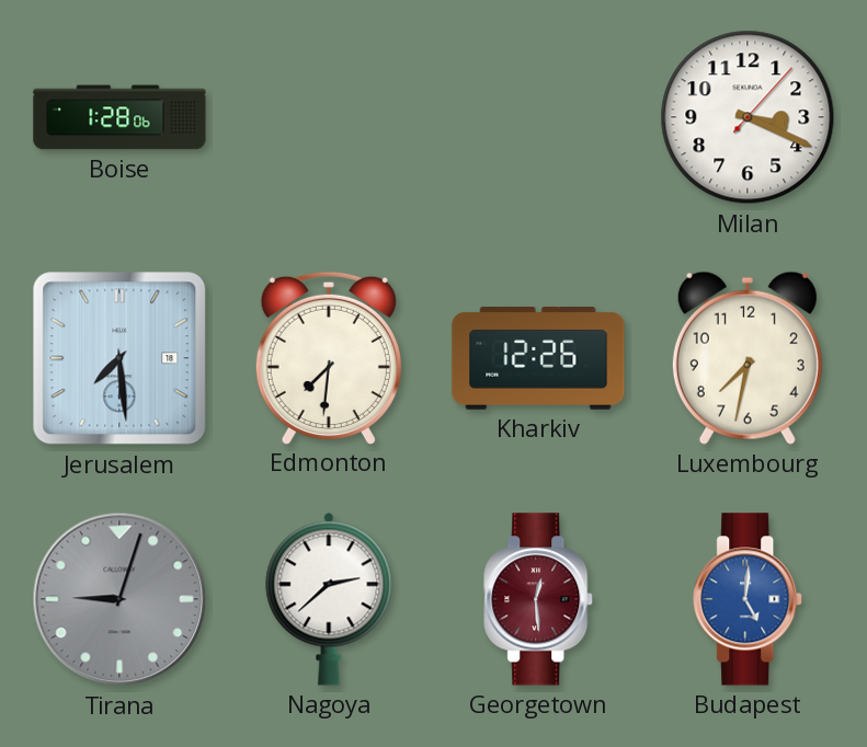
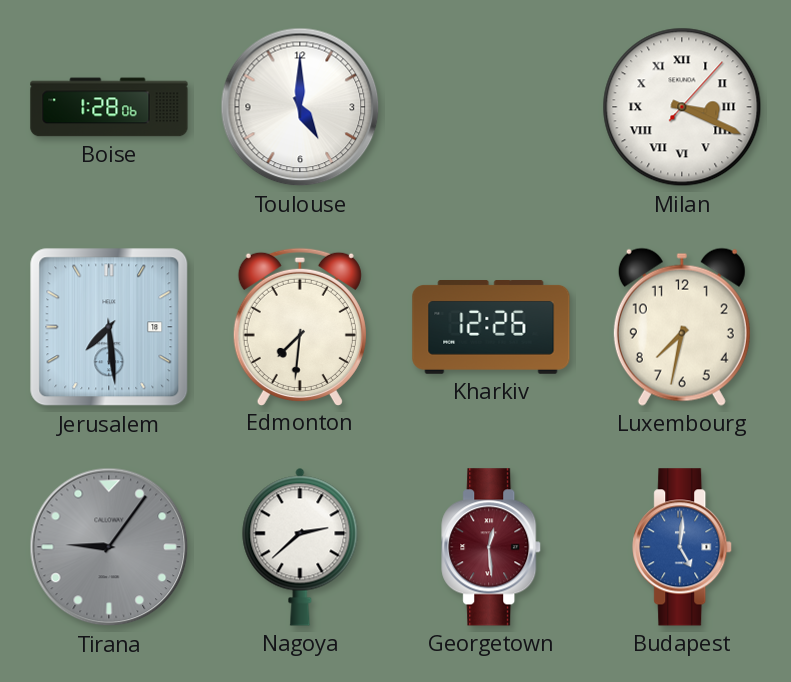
Toulouse: none -> 5:00 (300, 107)
Milan numerals: Arabic -> Roman (682, 107)
Tirana: 9:03 -> 9:06 (109, 547)
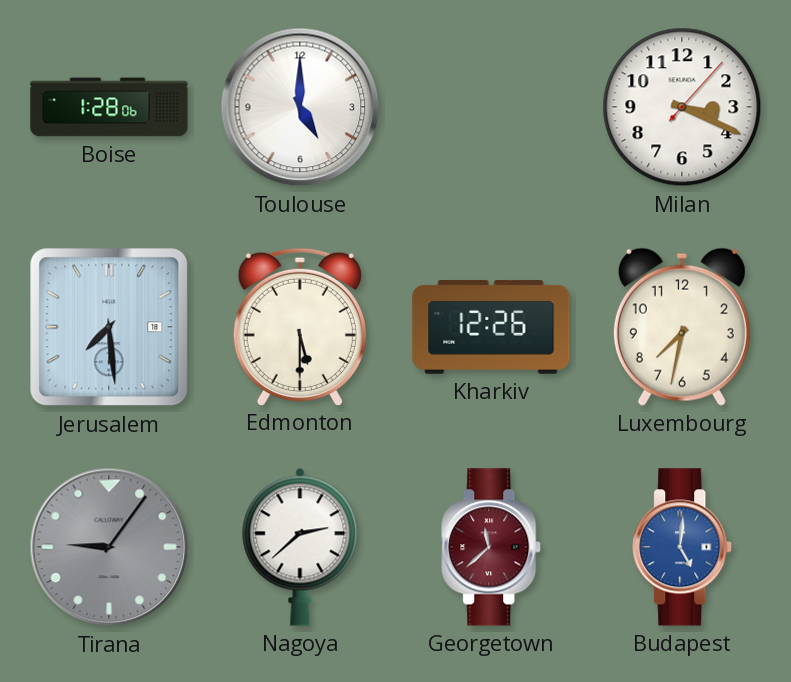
Milan numerals: Roman -> Arabic (682, 107)
Edmonton: 7:31 -> 5:30 (300, 326)
Georgetown: 12:29 -> 11:38 (492, 547)
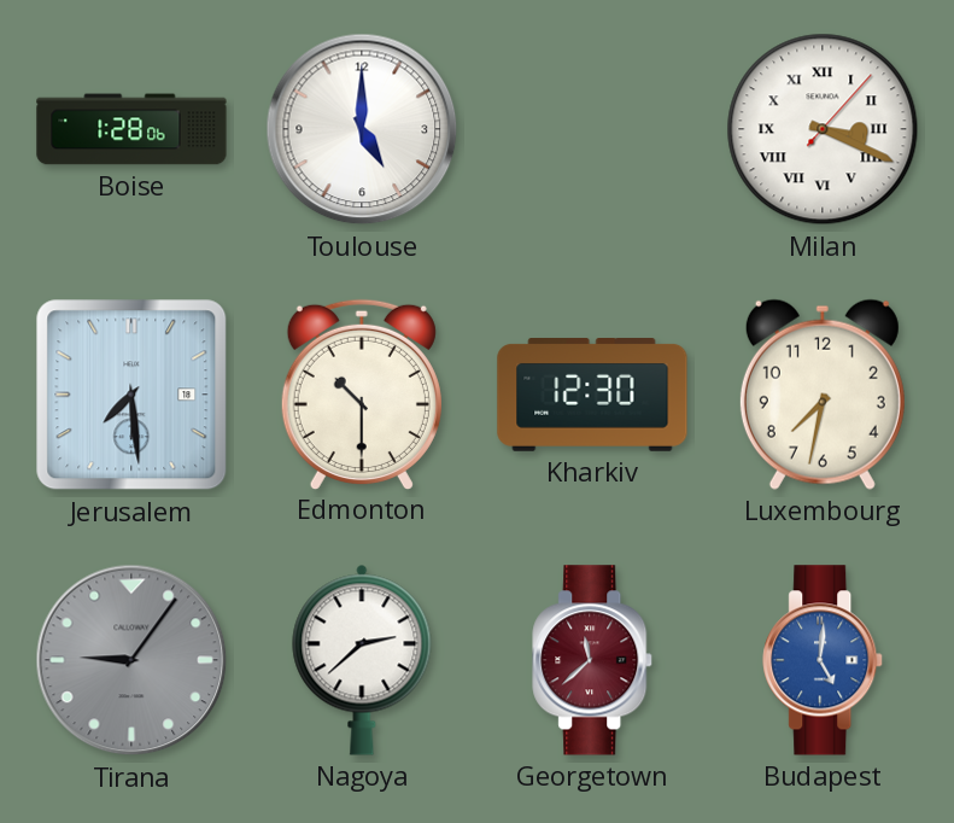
Milan numerals: Arabic -> Roman (823, 129)
Edmonton: 5:30 -> 10:30 (362, 393)
Kharkiv: 12:26 -> 12:30 (592, 396)
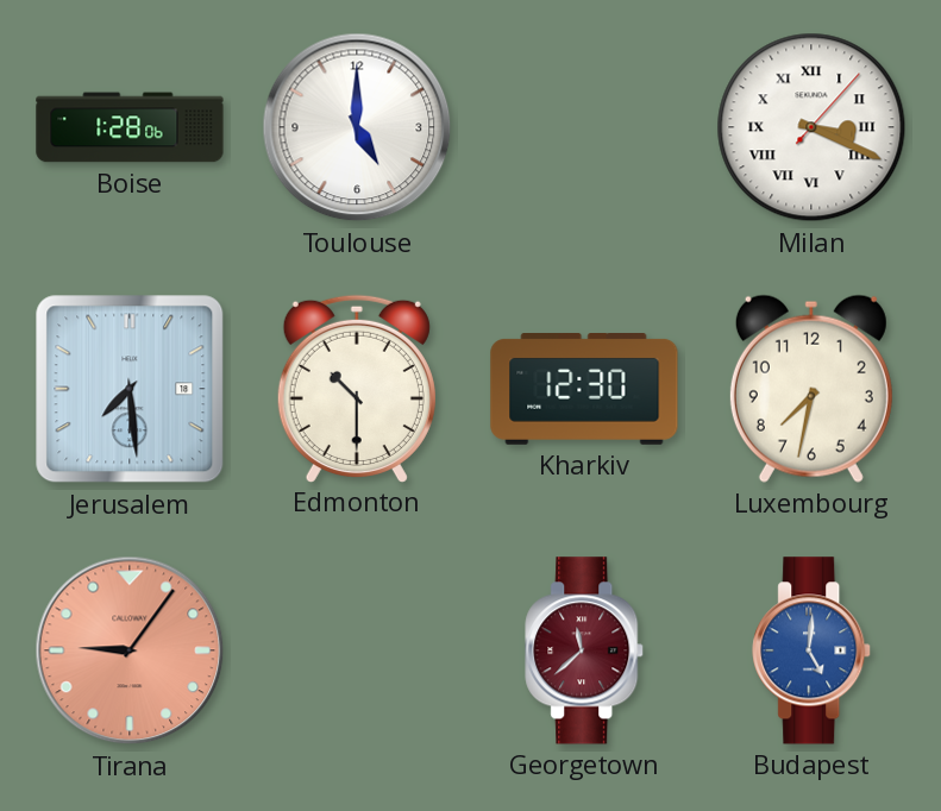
Tirana dial: grey -> salmon (130, 650)
Nagoya: 2:38 -> none (362, 660)
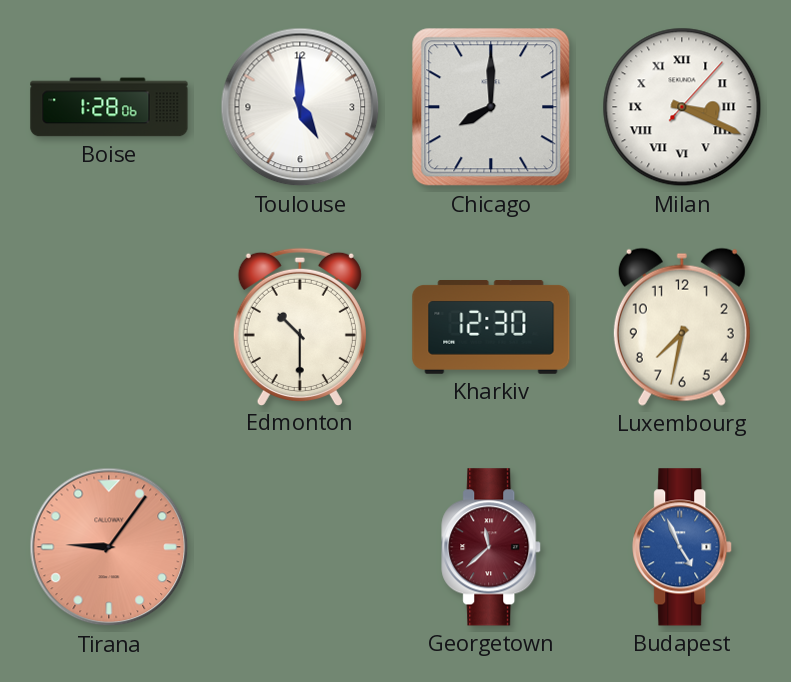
Chicago: none -> 8:00 (491, 107)
Jerusalem: 7:29 -> none (130, 389)
Budapest: 5:01 -> 4:56 (683, 547)
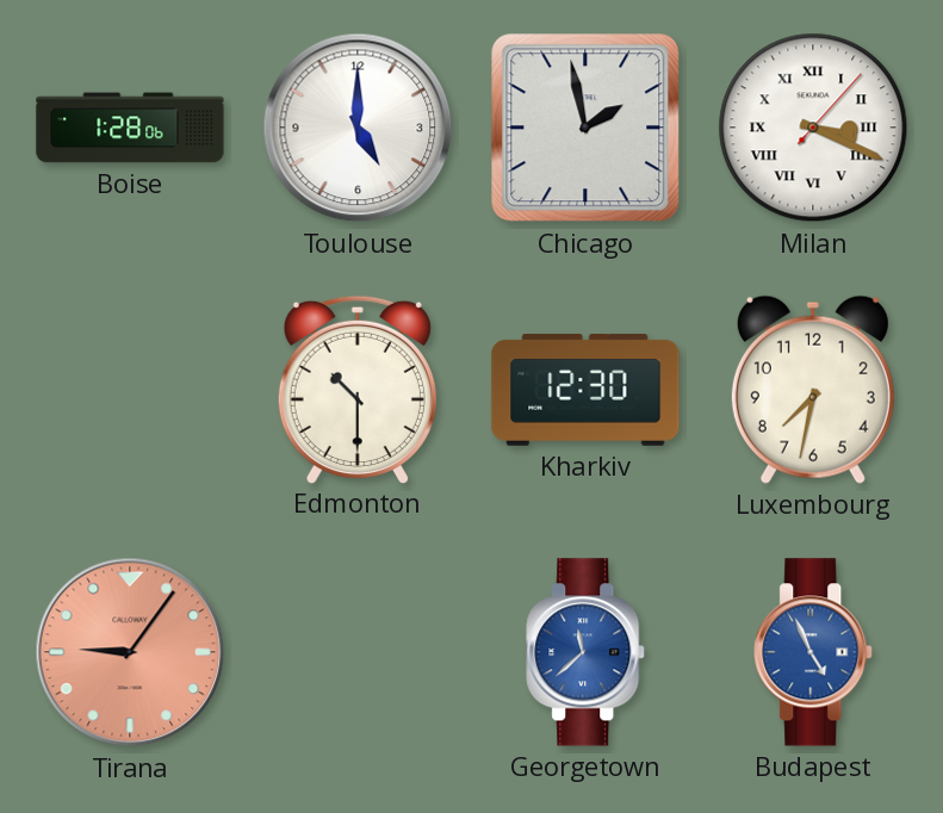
Chicago: 8:00 -> 1:58 (585, 128)
Georgetown dial: burgundy -> blue (587, 652)
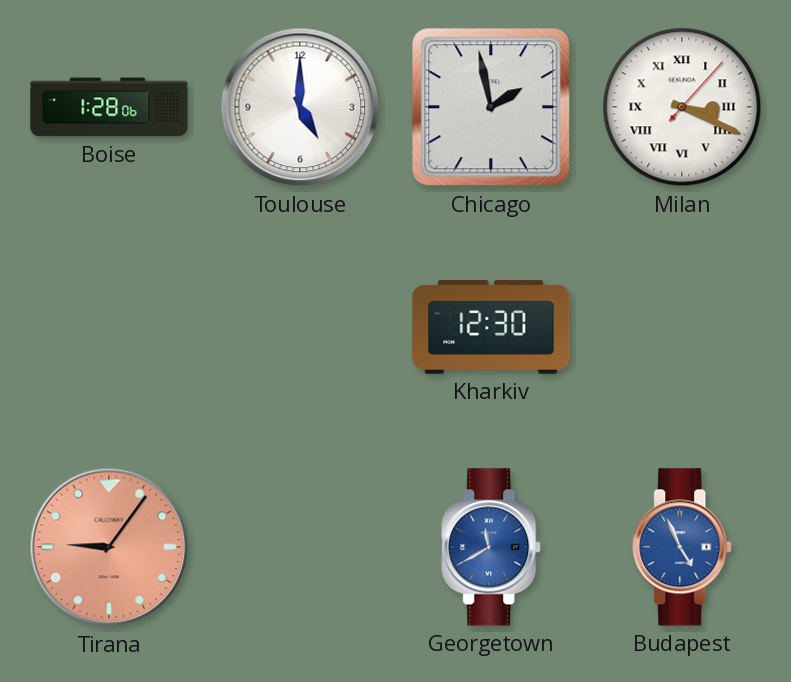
Edmonton: 10:30 -> none (358, 389)
Luxembourg: 7:32 -> none (813, 390)
Georgetown: 11:38 -> 11:40 (492, 547)
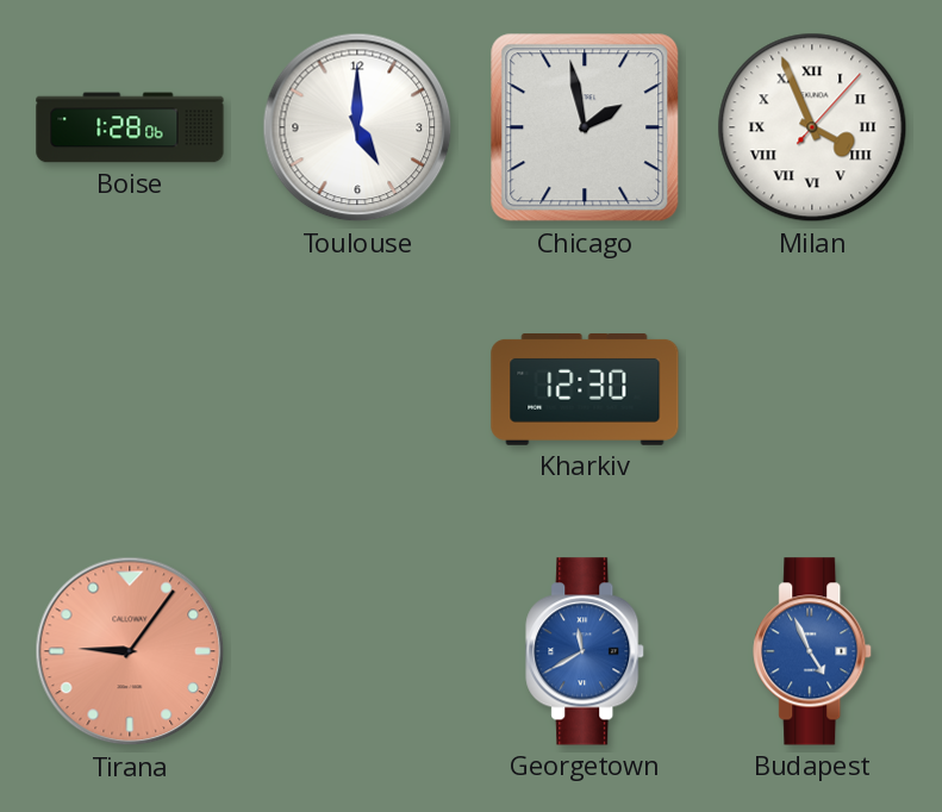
Milan: 3:19 -> 3:56 (812, 127)
